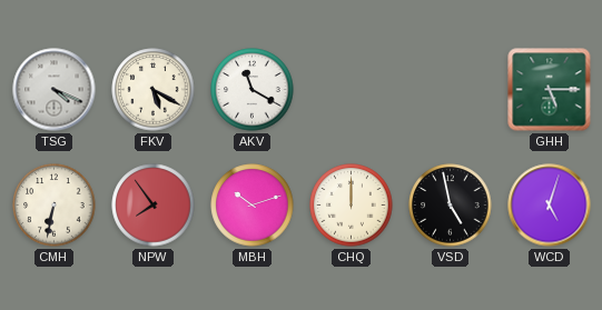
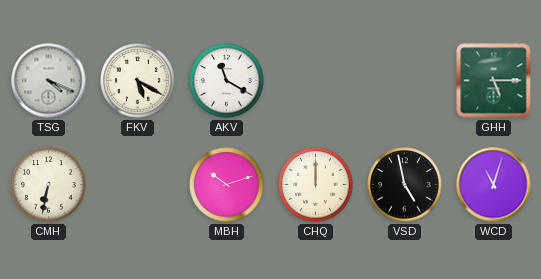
NPW: 7:54 -> none (154, 206)
WCD: 5:03 -> 11:03 (494, 185)
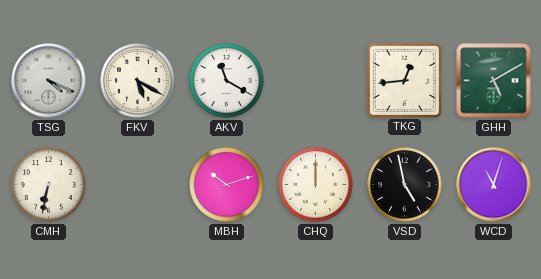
TKG: none -> 12:44 (404, 80)
GHH: 5:15 -> 5:10 (494, 81)
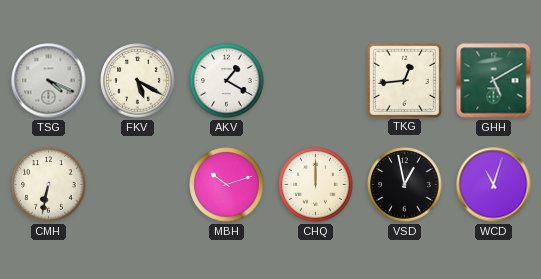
AKV: 11:20 -> 1:20 (227, 81)
VSD: 4:58 -> 12:58 (405, 185)
